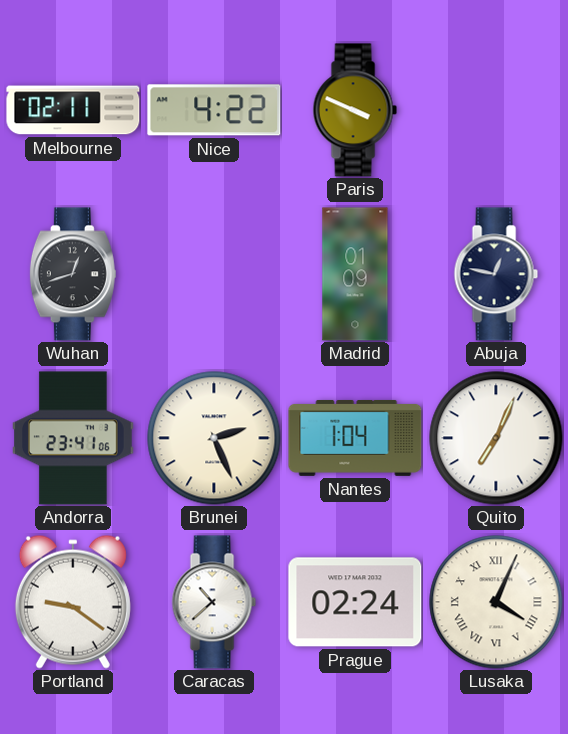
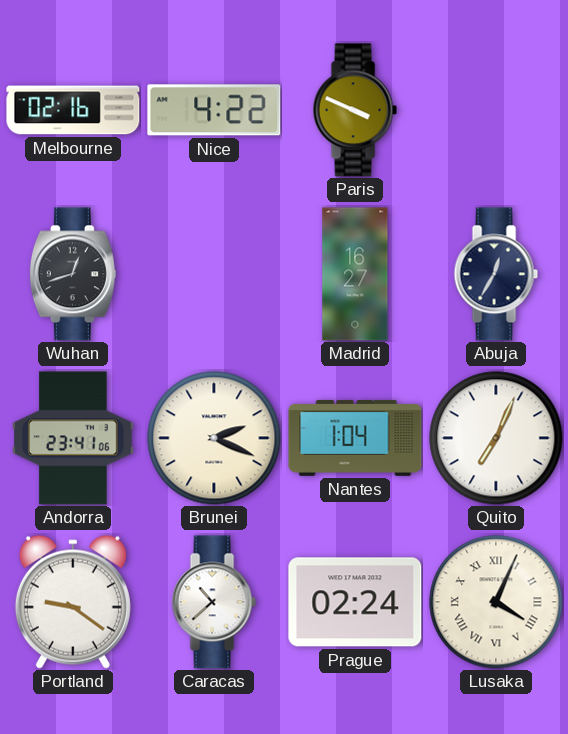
Melbourne: 02:11 -> 02:16 (73, 110)
Madrid: 01:09 -> 16:27 (355, 274)
Abuja: 12:47 -> 12:35 (496, 274)
Brunei: 2:26 -> 2:19 (214, 438)
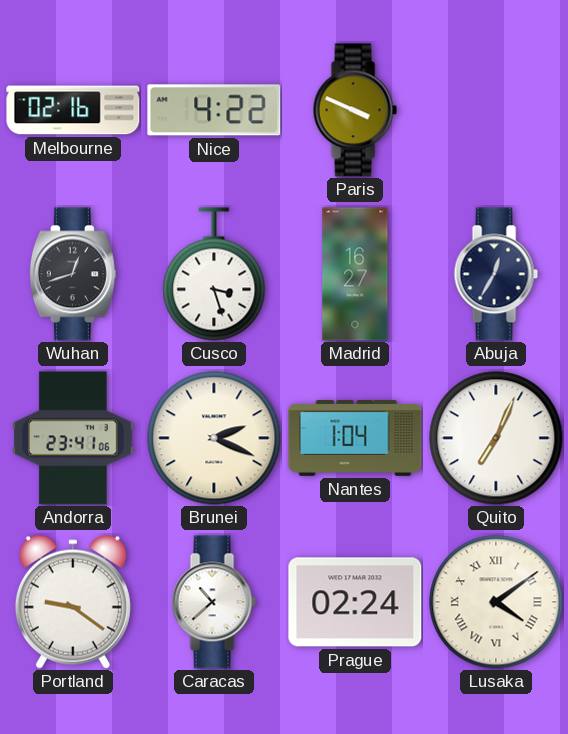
Cusco: none -> 3:27 (214, 274)
Lusaka: 4:04 -> 4:09 (496, 602)
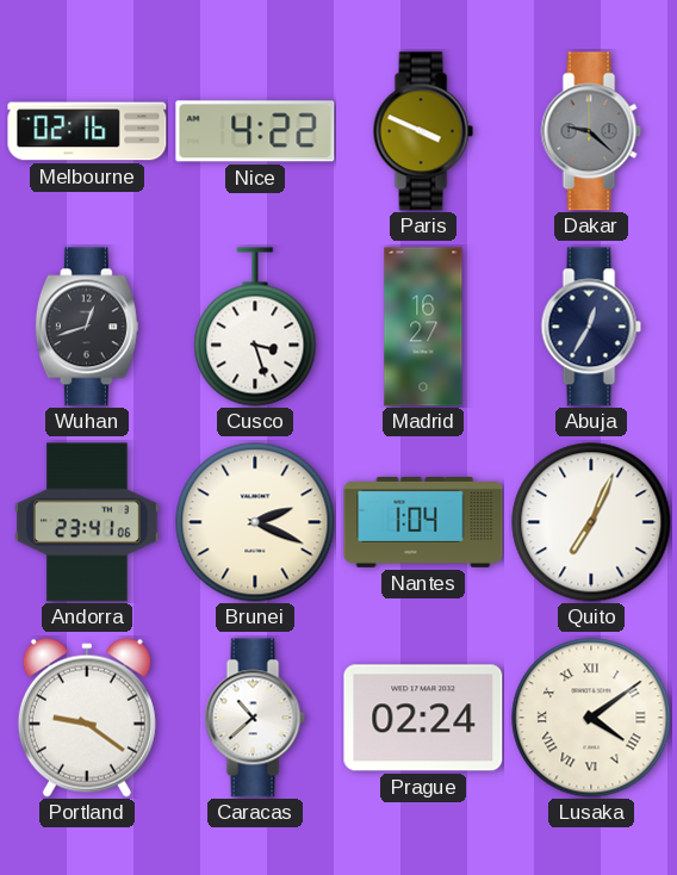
Dakar: none -> 9:22 (591, 131)
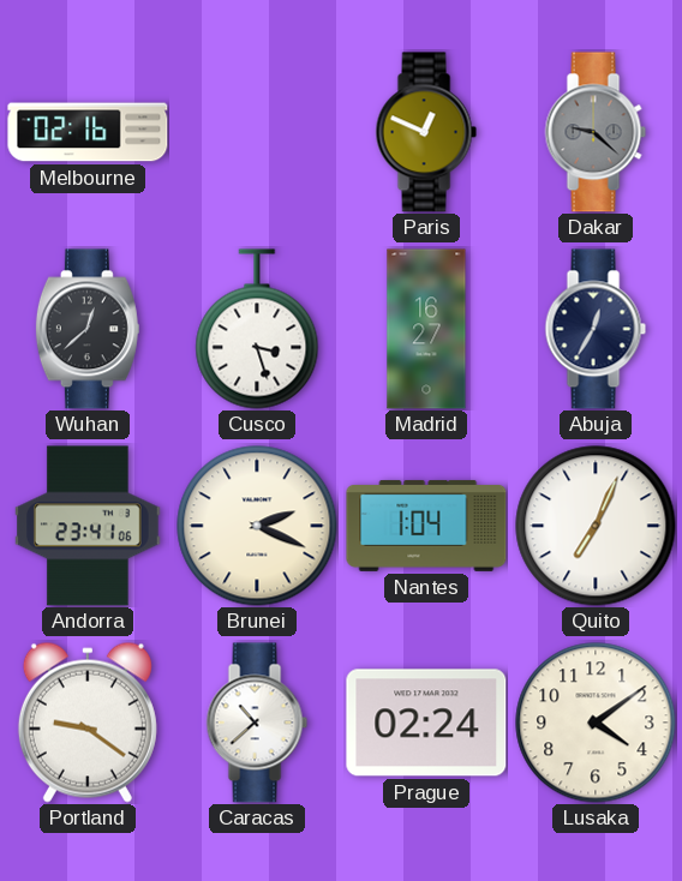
Nice: 4:22 -> none (255, 131)
Paris: 3:49 -> 12:49 (426, 132)
Wuhan: 12:42 -> 12:38 (88, 329)
Lusaka numerals: Roman -> Arabic (596, 723)
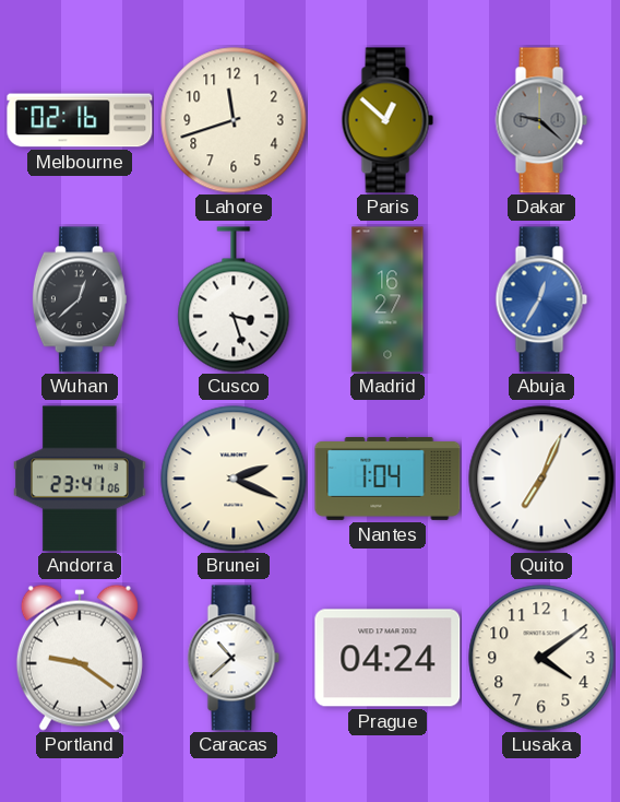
Lahore: none -> 11:42 (234, 120)
Paris: 12:49 -> 12:52 (388, 120)
Abuja dial: navy -> blue (541, 299)
Prague: 02:24 -> 04:24 (388, 658)
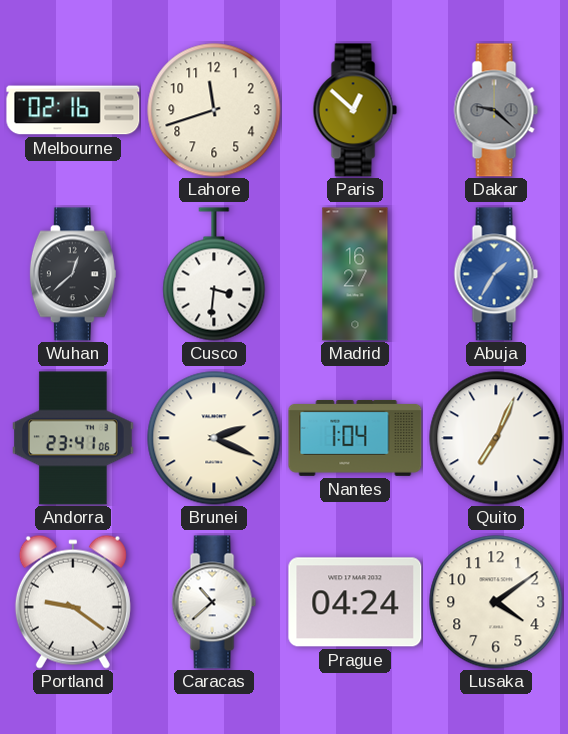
Cusco: 3:27 -> 3:31 (214, 274)
Abuja: 12:35 -> 1:35 (496, 274)
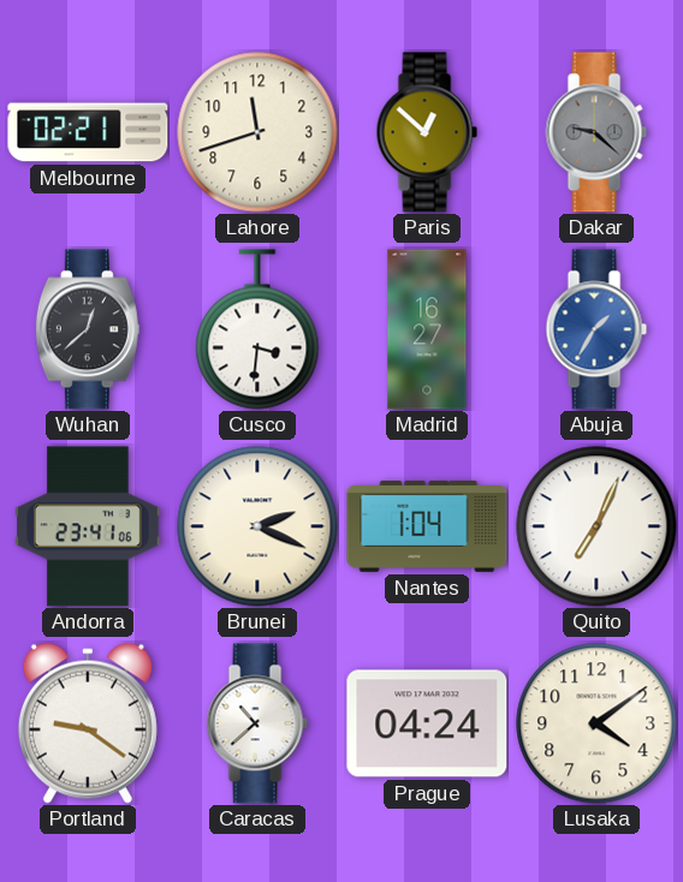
Melbourne: 02:16 -> 02:21 (88, 132)
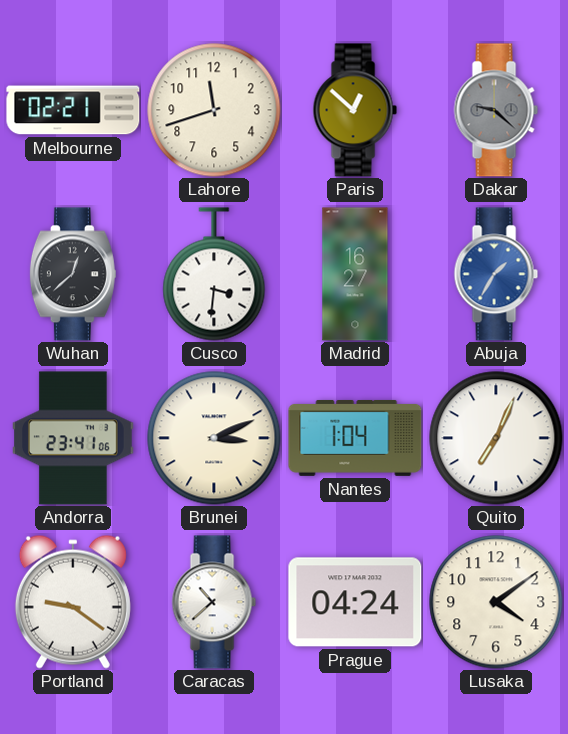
Brunei: 2:19 -> 3:11 (214, 438)
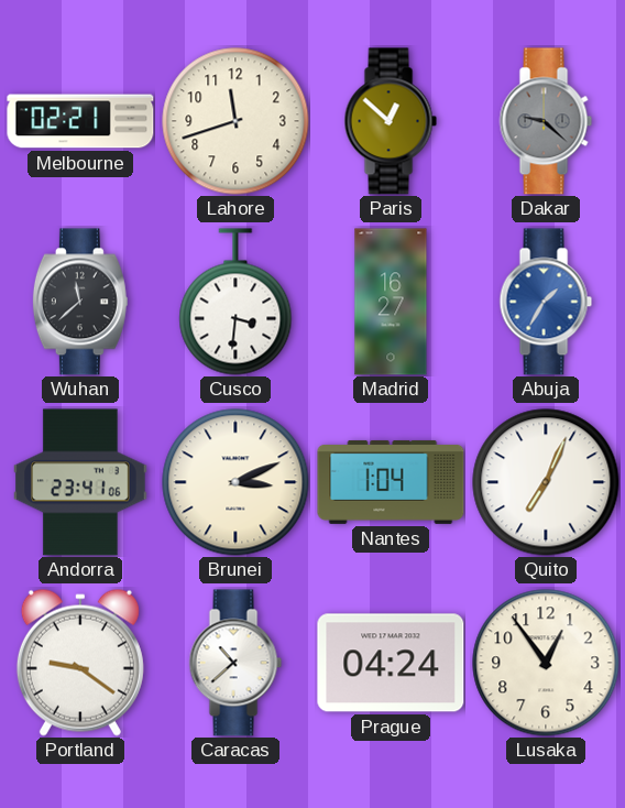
Wuhan: 12:38 -> 11:38 (80, 302)
Lusaka: 4:09 -> 12:54 (546, 663)
